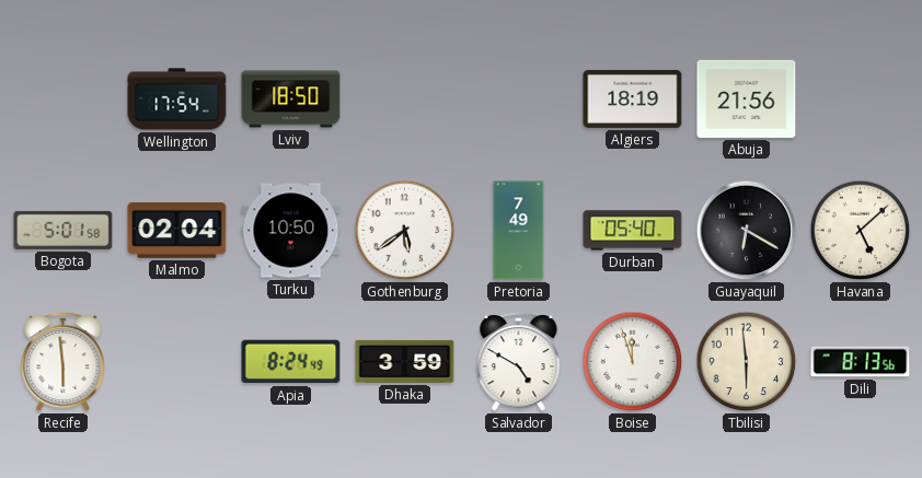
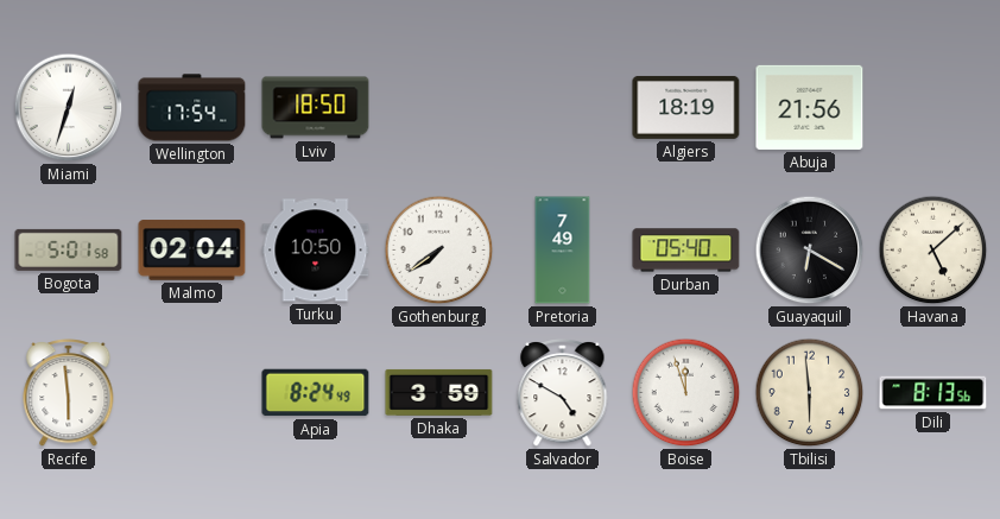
Miami: none -> 12:33 (69, 108)
Gothenburg: 5:39 -> 7:39 (439, 251)
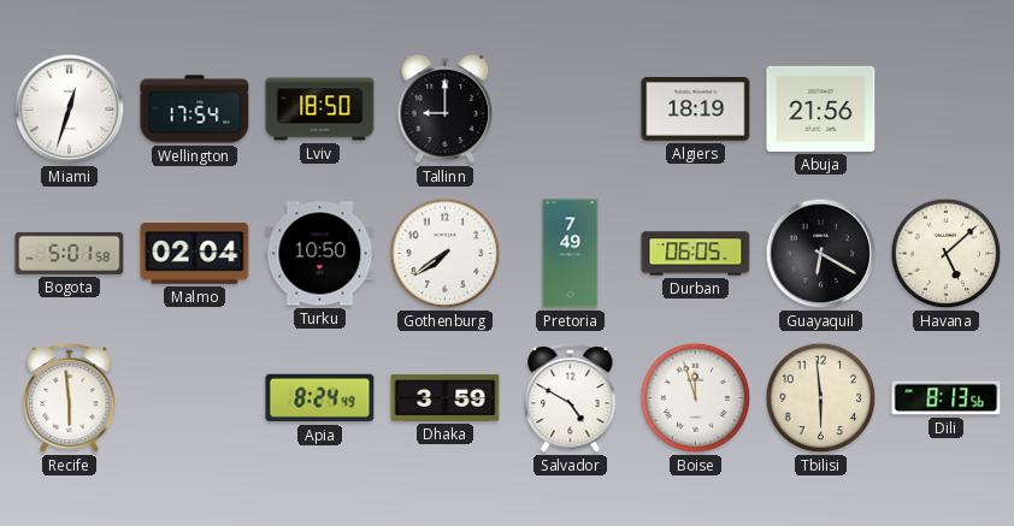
Tallinn: none -> 9:00 (446, 108)
Durban: 05:40 -> 06:05 (696, 254)
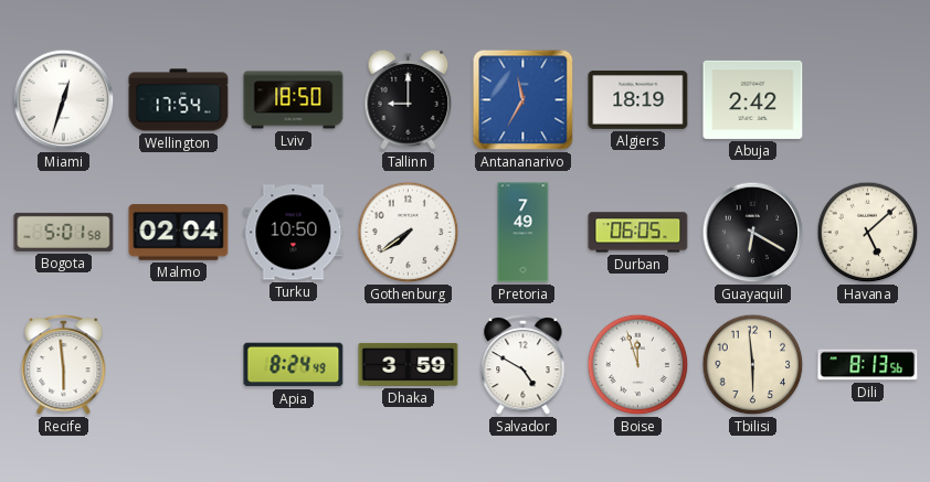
Antananarivo: none -> 11:35 (524, 100)
Abuja: 21:56 -> 2:42 (753, 99)
